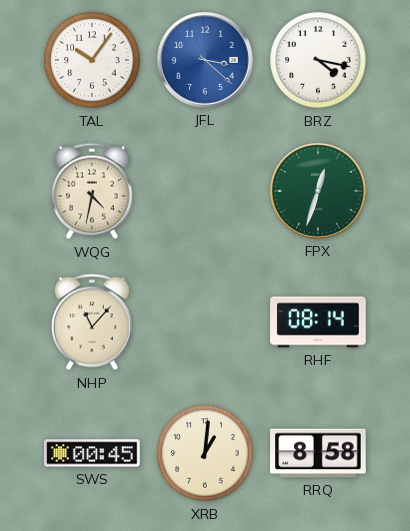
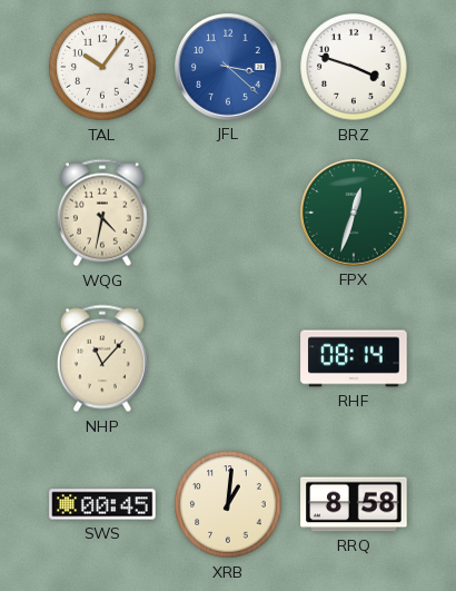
BRZ: 4:17 -> 3:48 (354, 67)
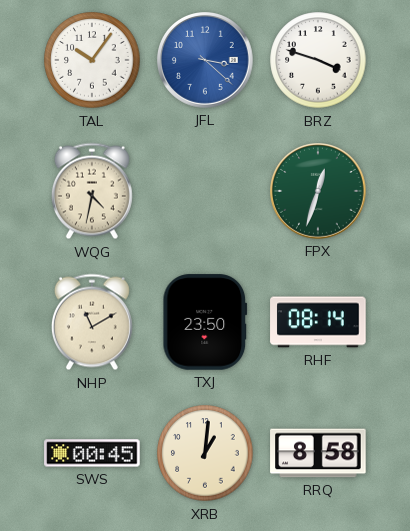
NHP: 11:07 -> 11:10 (92, 322)
TXJ: none -> 23:50 (205, 322)
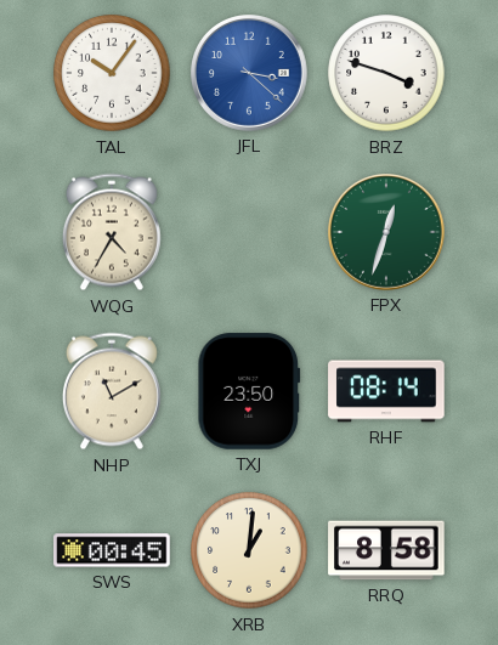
WQG: 4:32 -> 4:35 (112, 232)
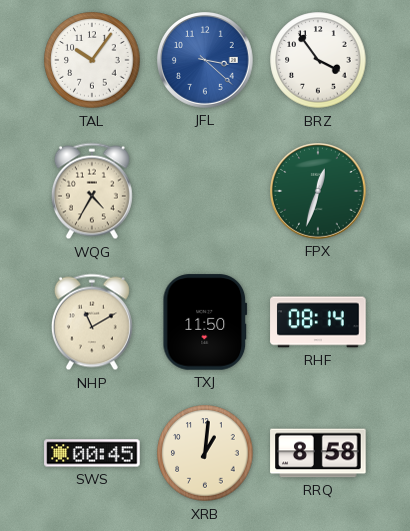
BRZ: 3:48 -> 3:54 (318, 60)
TXJ: 23:50 -> 11:50 (205, 322)
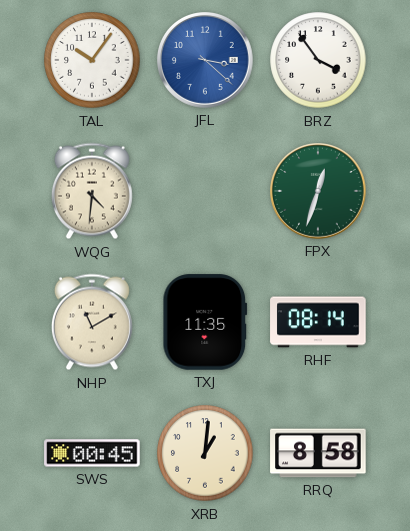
WQG: 4:35 -> 4:31 (92, 191)
TXJ: 11:50 -> 11:35 (205, 322)
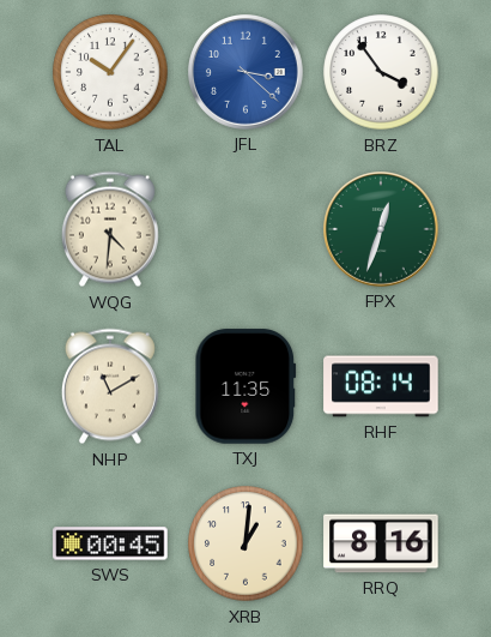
RRQ: 8:58 -> 8:16 (381, 543)
